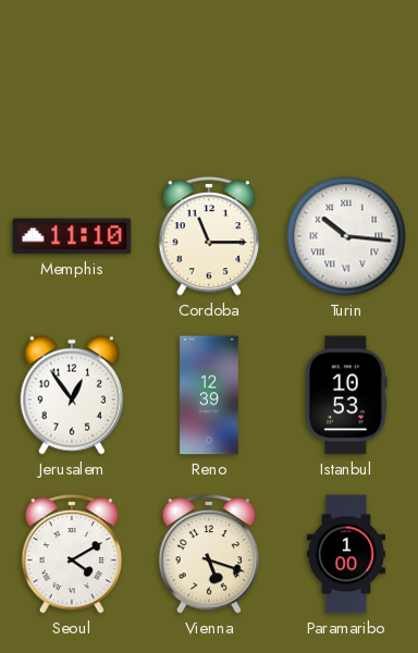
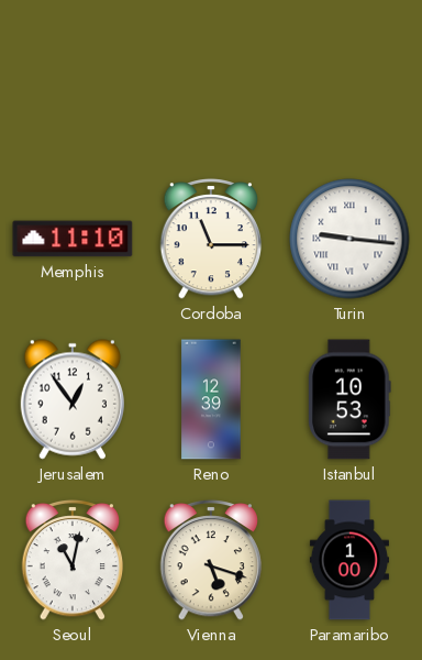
Turin: 10:16 -> 9:16 (349, 239)
Seoul: 4:10 -> 11:02 (73, 560)
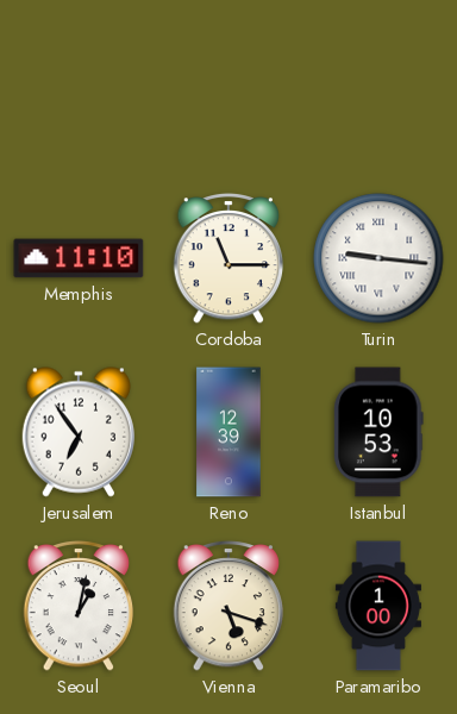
Jerusalem: 12:54 -> 6:54 (77, 432)
Seoul: 11:02 -> 1:02 (79, 606)
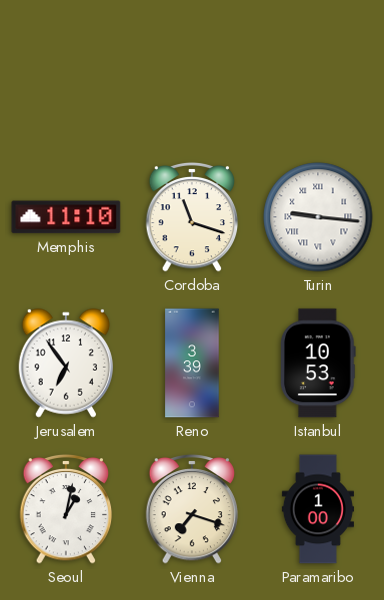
Cordoba: 11:15 -> 11:18 (192, 217)
Reno: 12:39 -> 3:39 (192, 363)
Vienna: 5:18 -> 7:18 (192, 509)
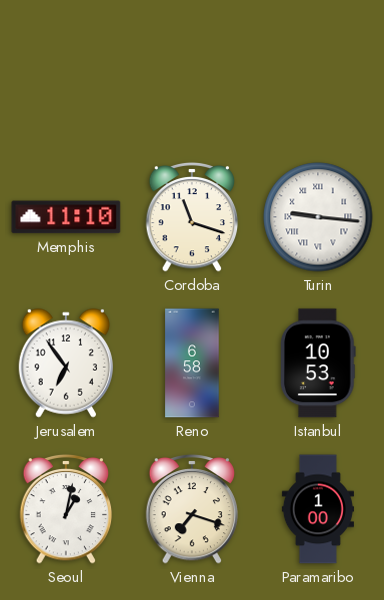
Reno: 3:39 -> 6:58 (192, 363)
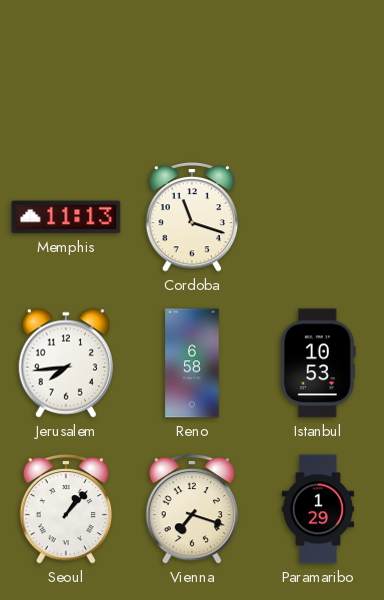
Memphis: 11:10 -> 11:13 (66, 217)
Turin: 9:16 -> none (318, 217)
Jerusalem: 6:54 -> 7:44 (65, 363)
Seoul: 1:02 -> 1:07 (66, 509)
Paramaribo: 1:00 -> 1:29 (318, 509)
